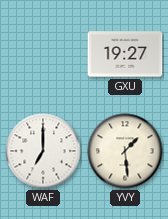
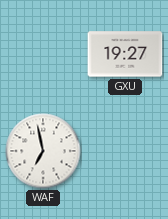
WAF: 7:00 -> 6:58 (43, 151)
YVY: 1:29 -> none (125, 151)
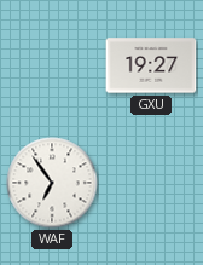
WAF: 6:58 -> 6:54 (52, 183)
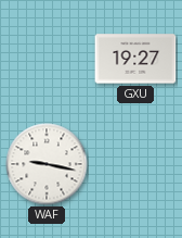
WAF: 6:54 -> 9:17 (47, 164)
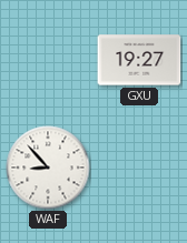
WAF: 9:17 -> 8:53 (48, 168)
